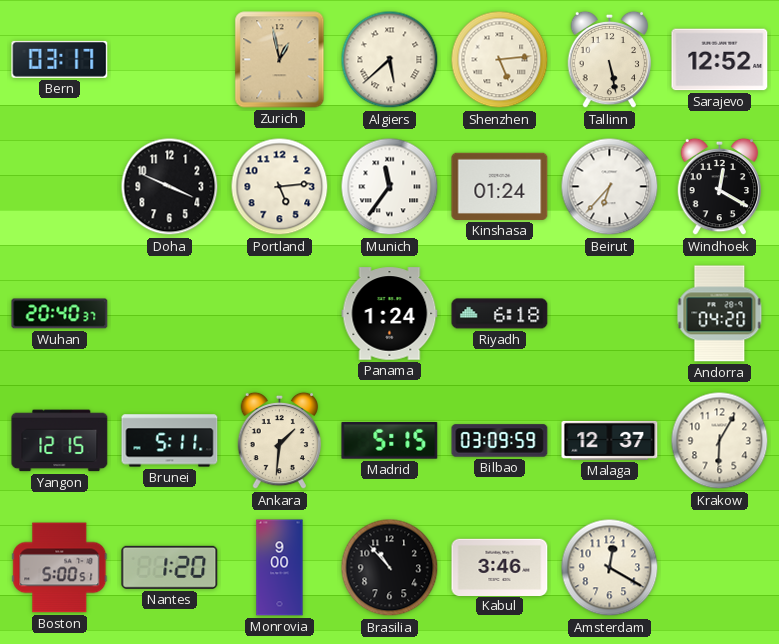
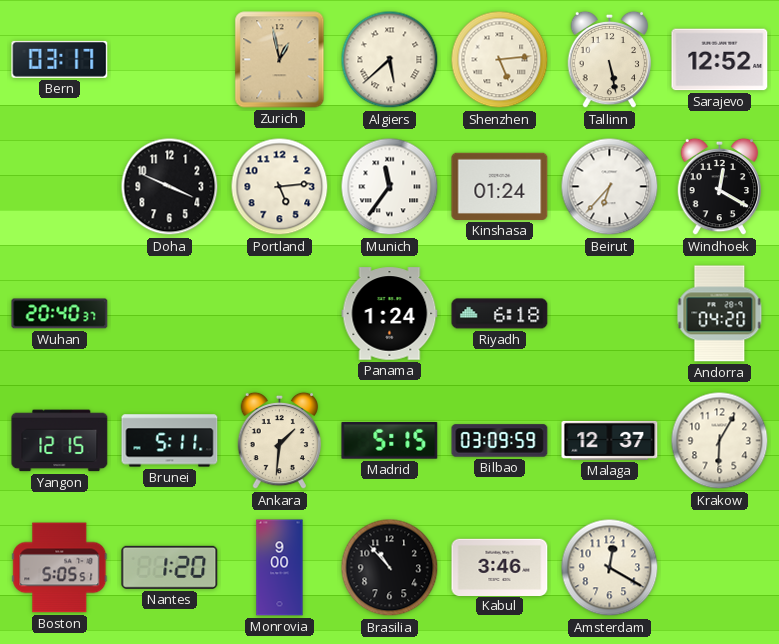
Boston: 5:00 -> 5:05 (60, 568)
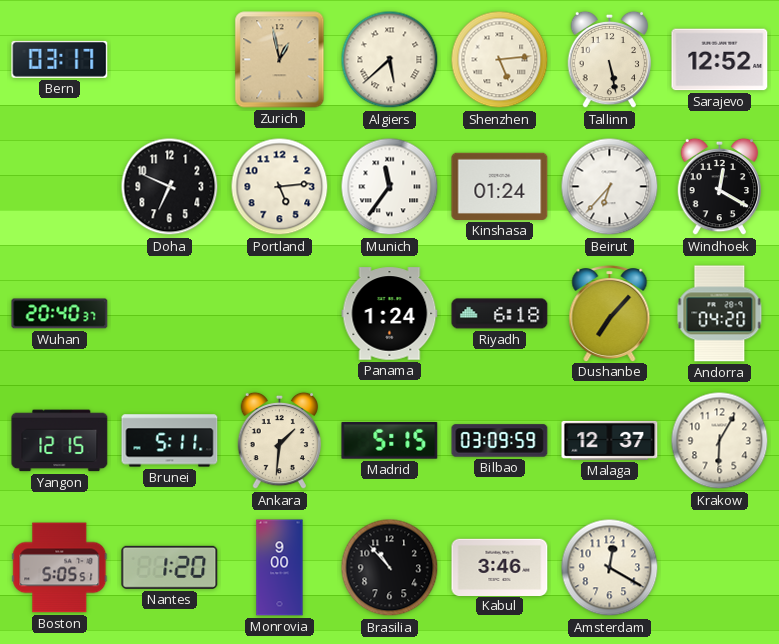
Doha: 3:49 -> 6:49 (170, 187)
Dushanbe: none -> 7:07 (610, 313)
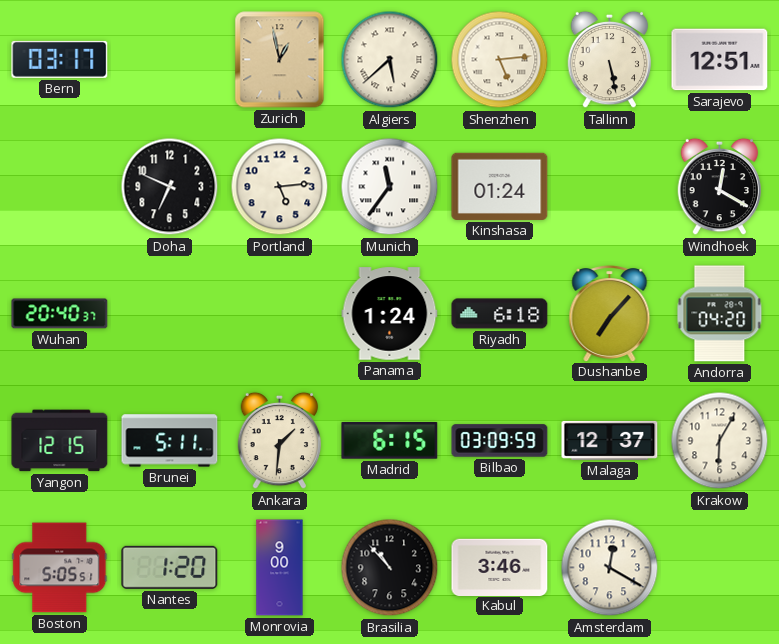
Sarajevo: 12:52 -> 12:51 (720, 60)
Beirut: 6:37 -> none (610, 187)
Madrid: 5:15 -> 6:15 (390, 441)
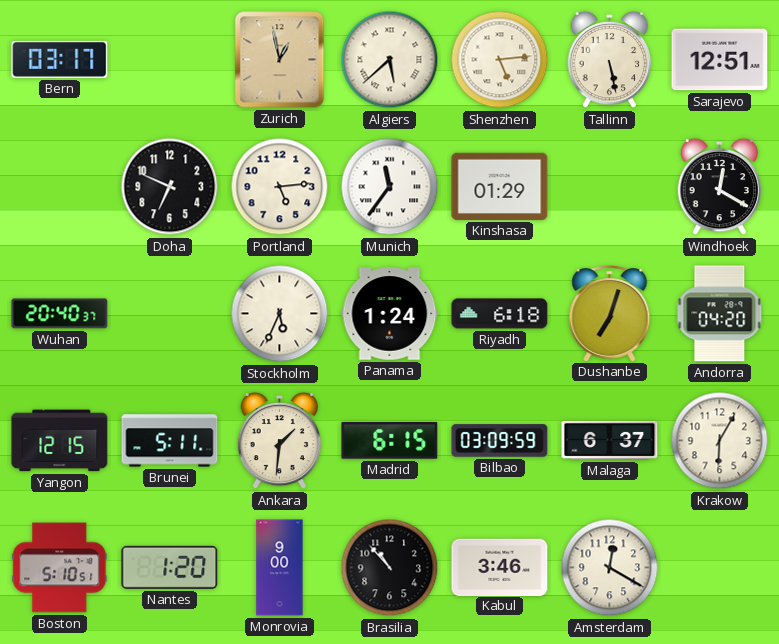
Kinshasa: 01:24 -> 01:29 (500, 186)
Stockholm: none -> 5:34 (280, 314)
Dushanbe: 7:07 -> 7:03 (610, 313)
Malaga: 12:37 -> 6:37 (610, 440)
Boston: 5:05 -> 5:10 (60, 568)
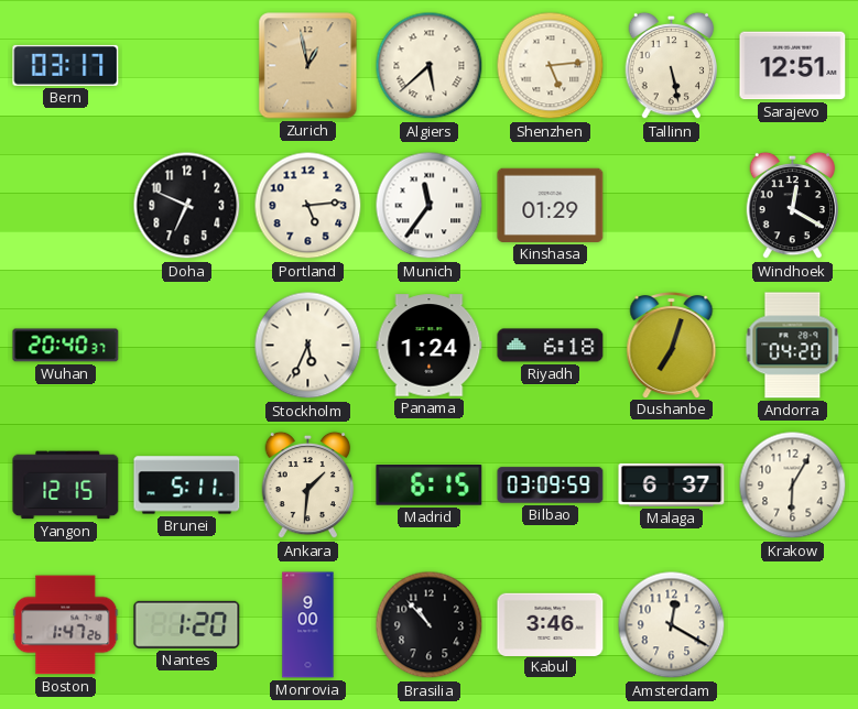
Boston: 5:10 -> 1:47 (66, 625)
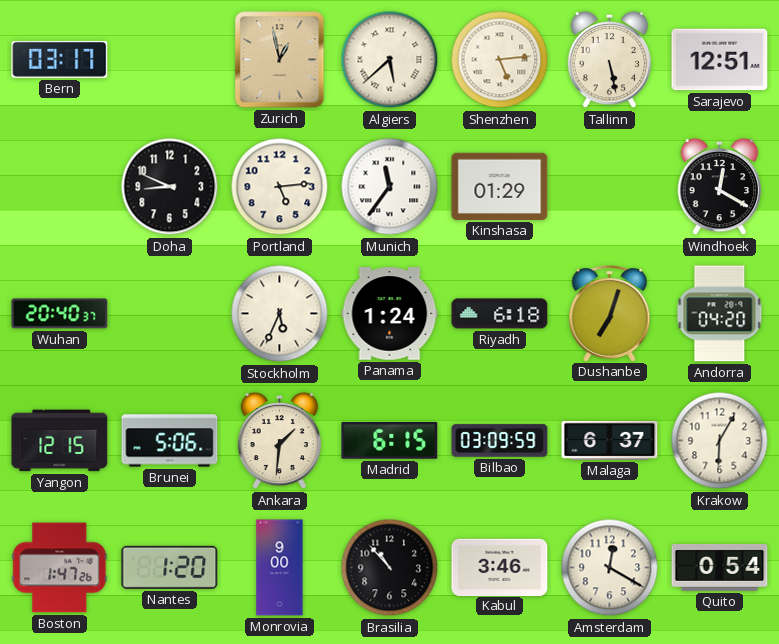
Doha: 6:49 -> 8:49 (170, 187)
Brunei: 5:11 -> 5:06 (170, 441)
Quito: none -> 0:54 (720, 568)
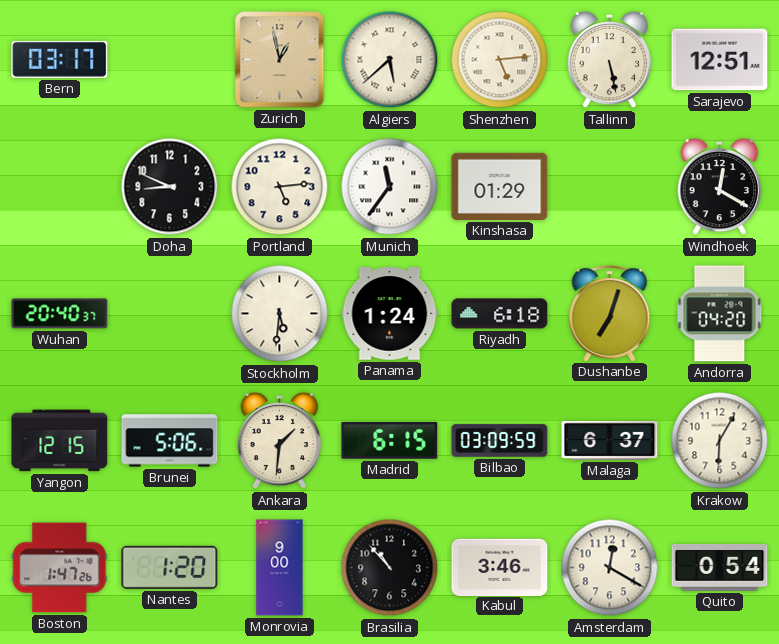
Stockholm: 5:34 -> 5:31 (280, 314)
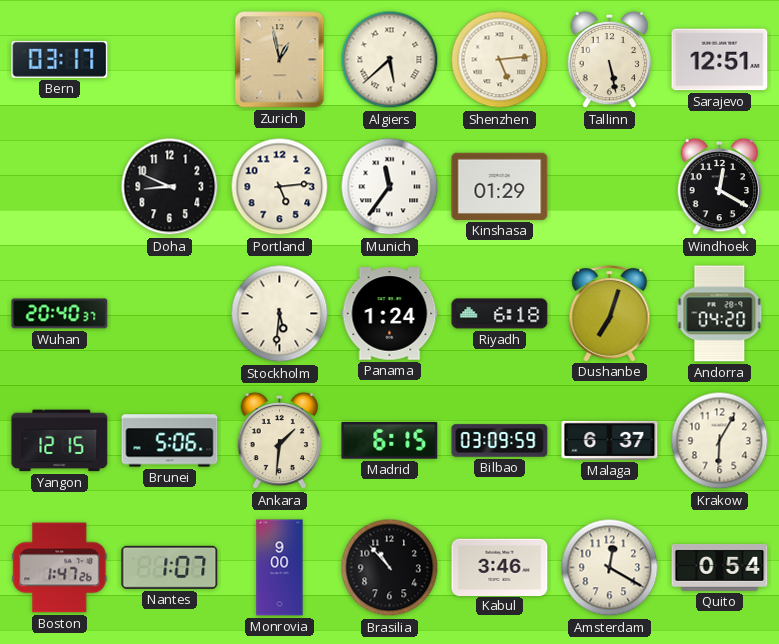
Nantes: 1:20 -> 1:07 (170, 567)
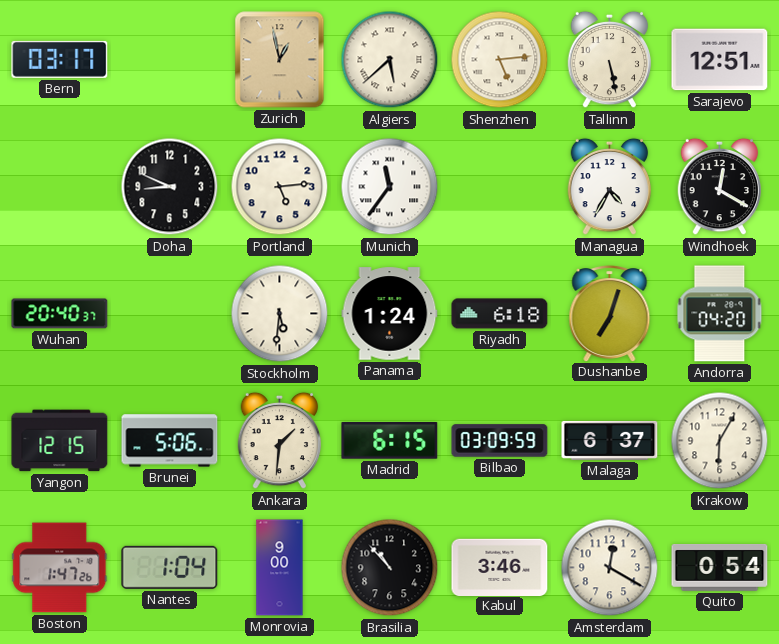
Kinshasa: 01:29 -> none (500, 186)
Managua: none -> 4:35 (610, 187)
Nantes: 1:07 -> 1:04 (170, 567)
